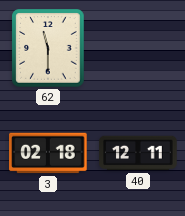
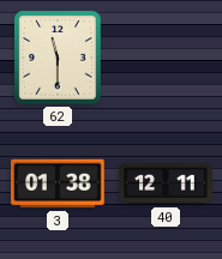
3: 02:18 -> 01:38 (58, 183)
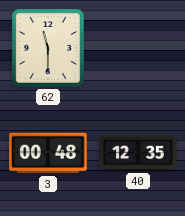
3: 01:38 -> 00:48 (48, 153)
40: 12:11 -> 12:35 (138, 153)
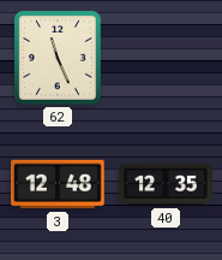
62: 11:30 -> 11:26 (58, 58)
3: 00:48 -> 12:48 (58, 184)
